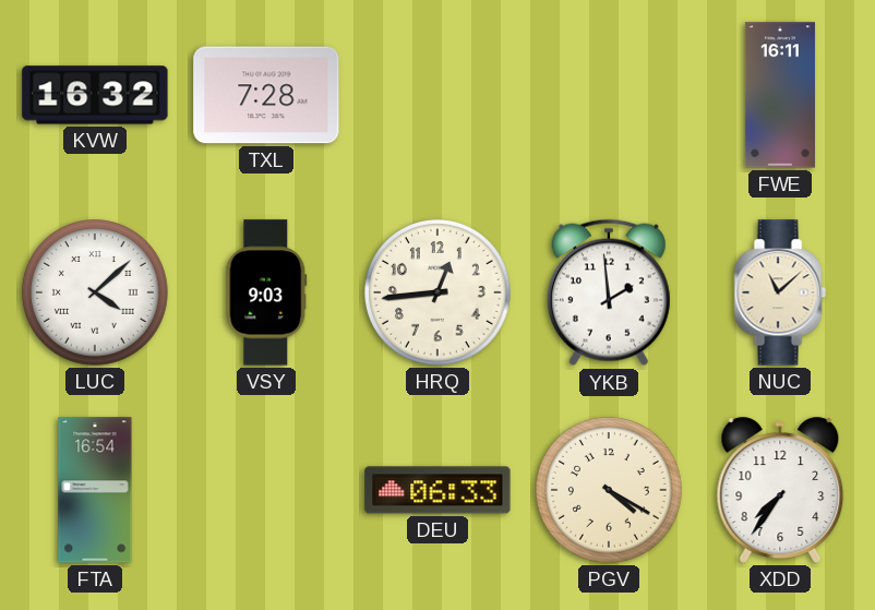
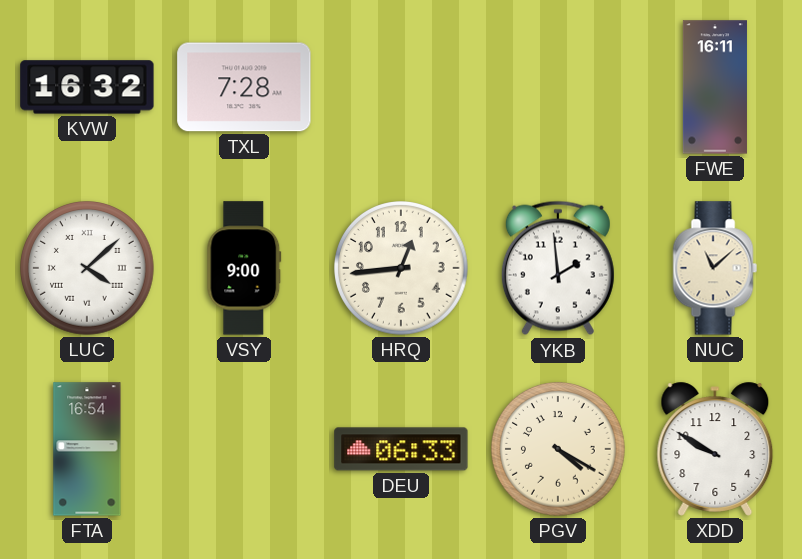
VSY: 9:03 -> 9:00 (244, 268)
XDD: 7:36 -> 9:50 (715, 449)
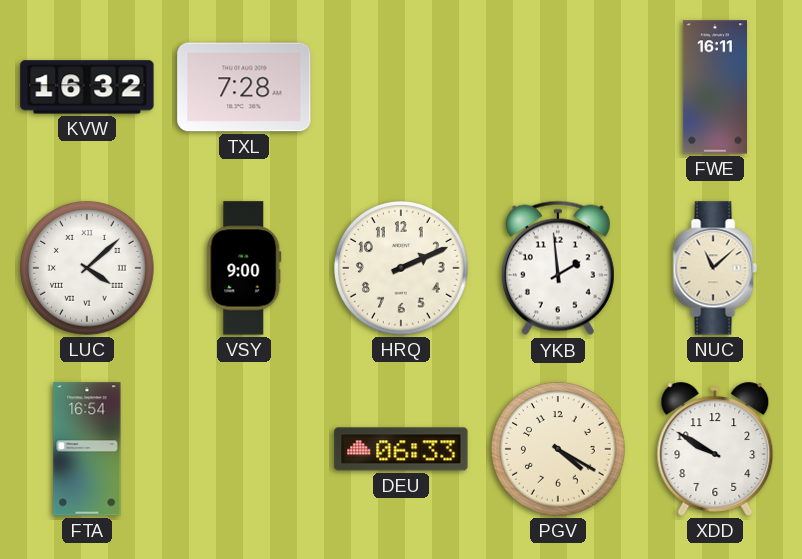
HRQ: 12:44 -> 2:11 (402, 269)
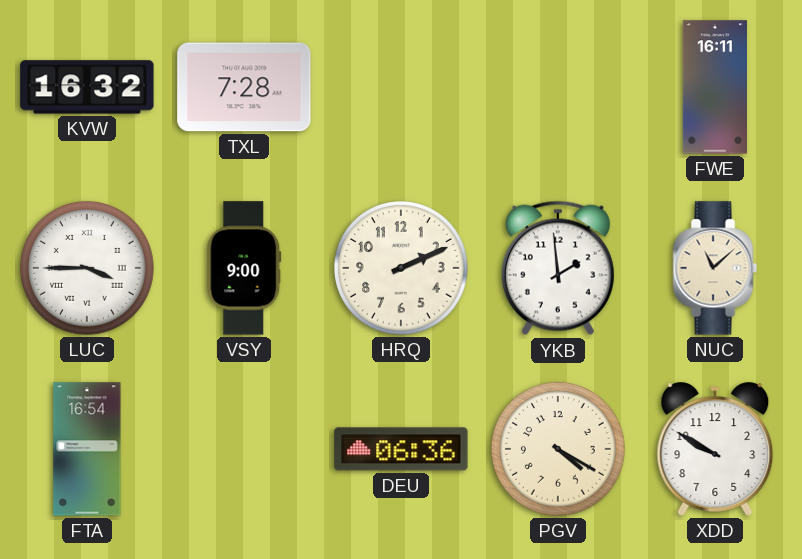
LUC: 4:08 -> 3:45 (88, 269)
DEU: 06:33 -> 06:36 (401, 449)
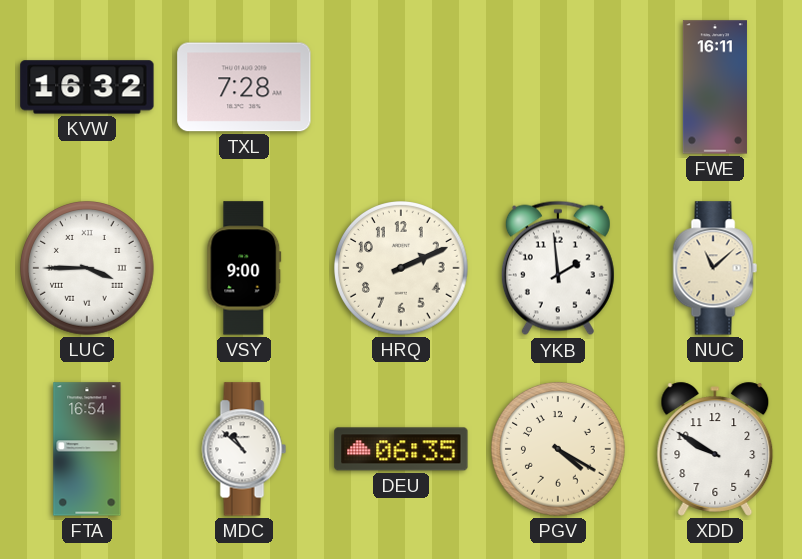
MDC: none -> 10:52 (244, 449)
DEU: 06:36 -> 06:35 (401, 449)
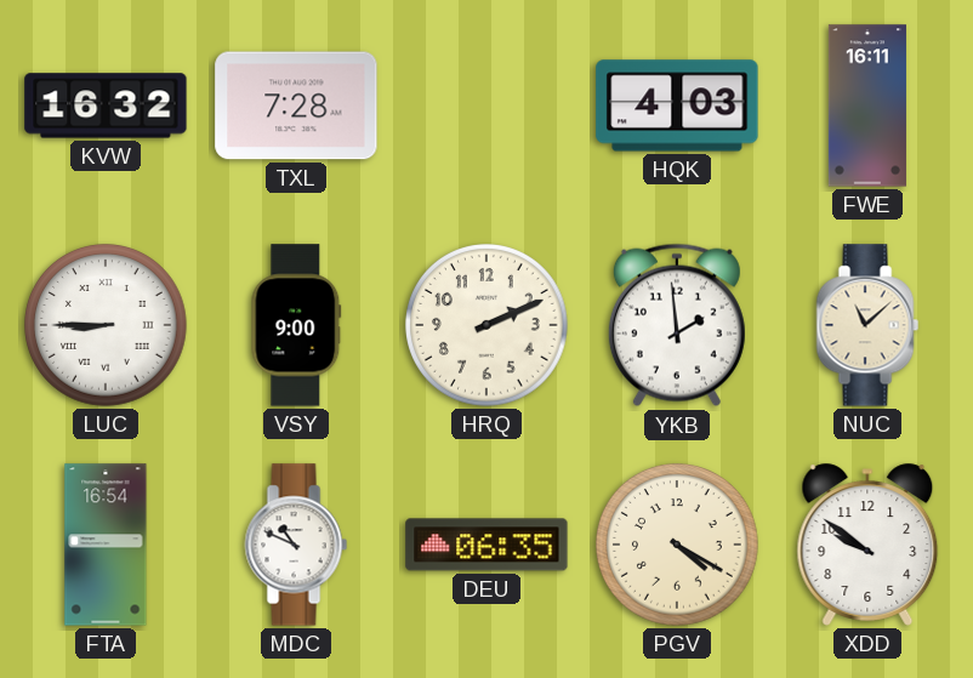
HQK: none -> 4:03 (677, 106)
LUC: 3:45 -> 8:45 (107, 326)
MDC: 10:52 -> 10:49 (296, 545)
XDD: 9:50 -> 9:51 (867, 545)
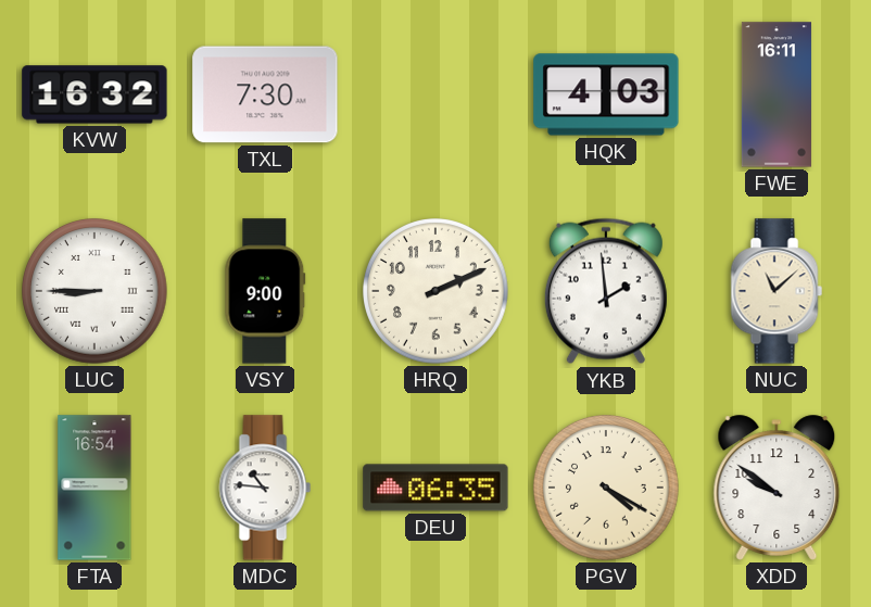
TXL: 7:28 -> 7:30 (265, 94)
MDC: 10:49 -> 10:46 (265, 488)
